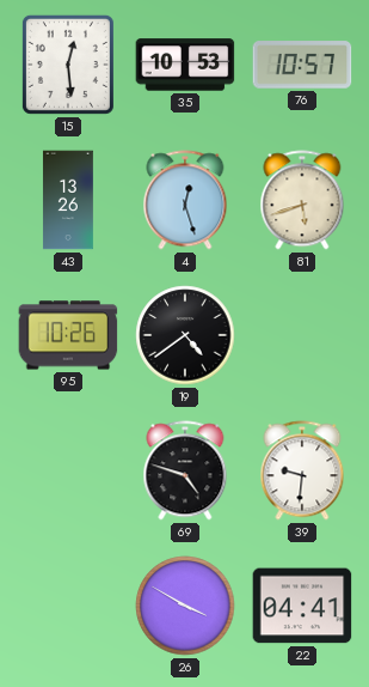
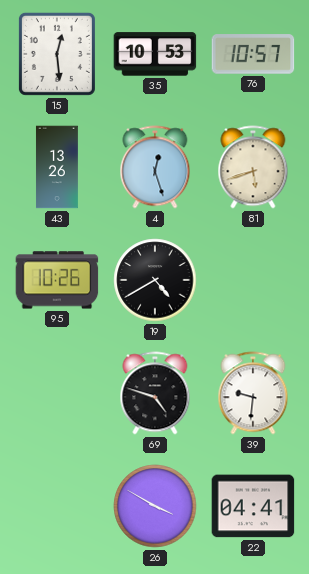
19: 4:39 -> 4:40 (155, 280)
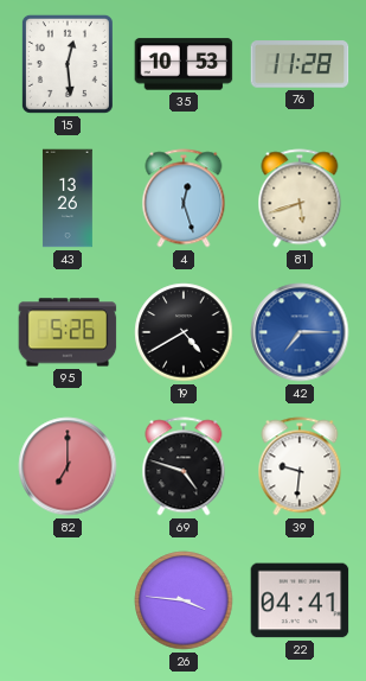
76: 10:57 -> 11:28 (300, 64)
95: 10:26 -> 5:26 (68, 332)
42: none -> 7:15 (300, 332)
82: none -> 7:00 (68, 466)
26: 3:50 -> 3:46 (184, 600)
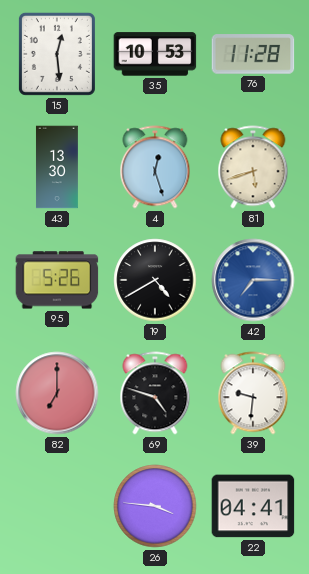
43: 13:26 -> 13:30 (57, 167)
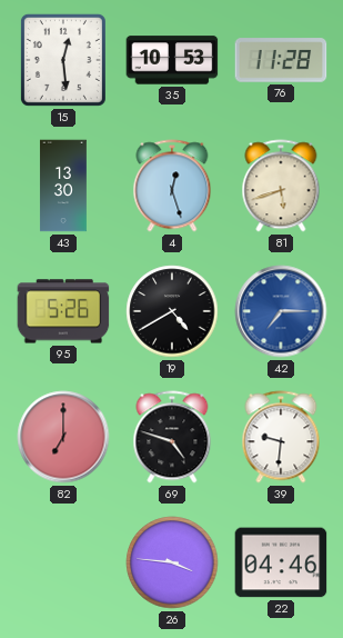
22: 04:41 -> 04:46 (281, 562)
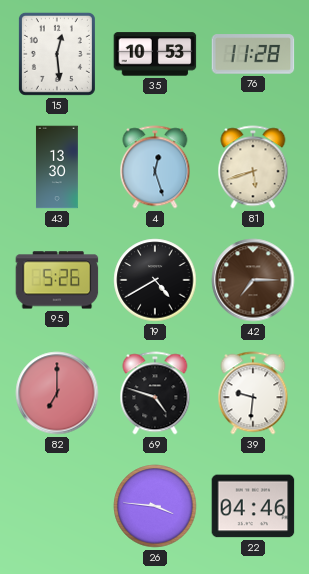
42 dial: blue -> brown (253, 280)
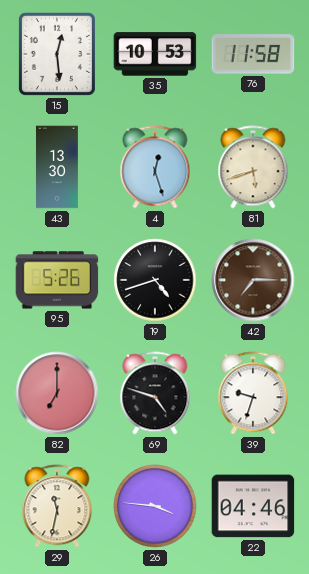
76: 11:28 -> 11:58 (253, 54)
19: 4:40 -> 4:42 (155, 280)
39: 9:31 -> 9:33 (253, 393)
29: none -> 11:32 (57, 506)
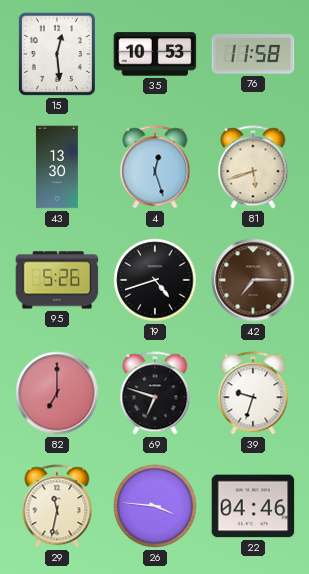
69: 4:48 -> 6:48 (155, 393)
